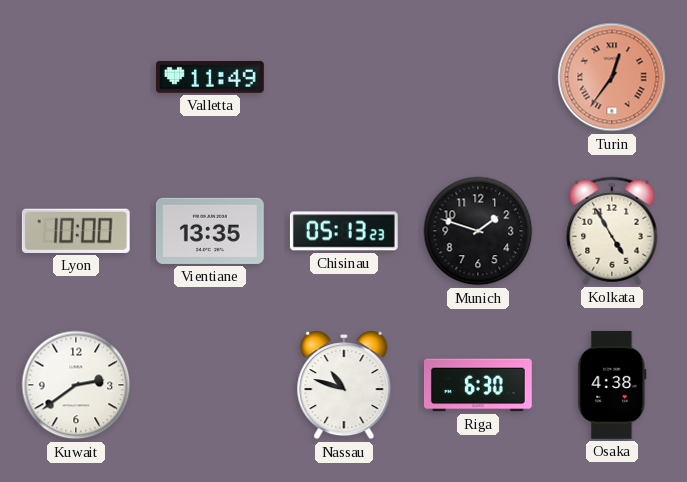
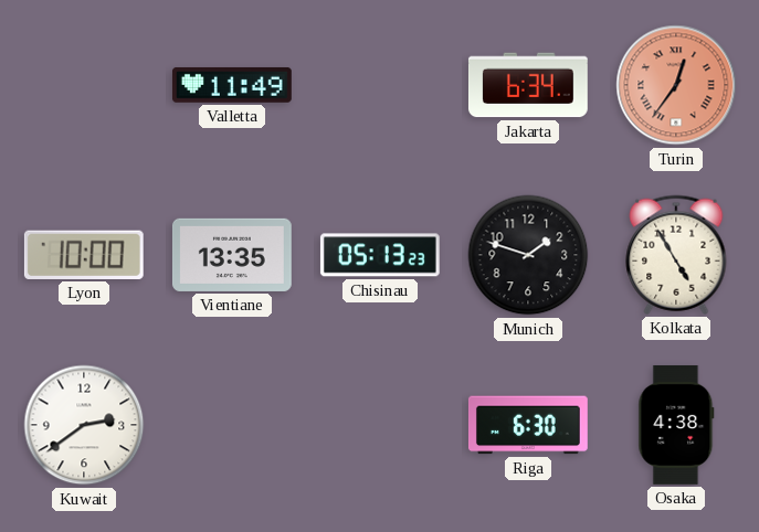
Jakarta: none -> 6:34 (528, 85)
Nassau: 10:48 -> none (344, 385)
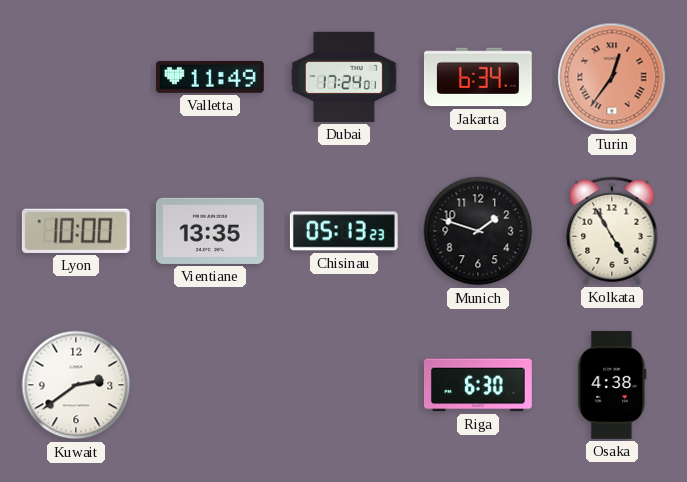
Dubai: none -> 17:24 (344, 77)
